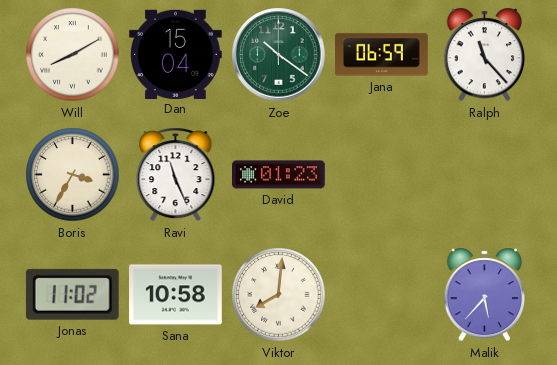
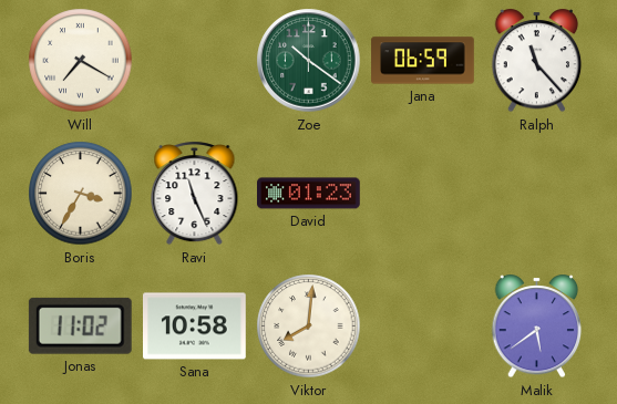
Will: 8:10 -> 7:20 (81, 61)
Dan: 15:04 -> none (176, 54)
Malik: 5:37 -> 5:39 (537, 327)
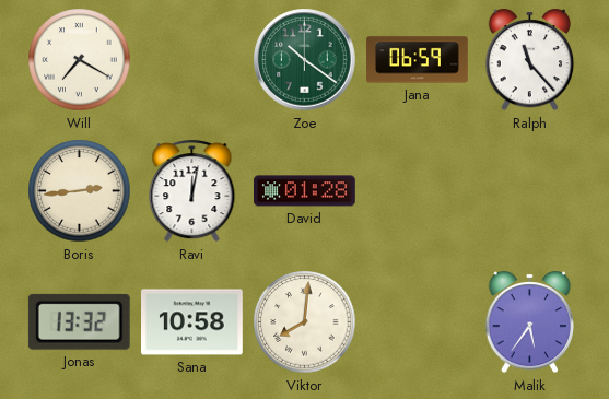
Boris: 3:35 -> 2:44 (80, 191)
Ravi: 11:26 -> 12:02 (192, 191)
David: 01:23 -> 01:28 (305, 191)
Jonas: 11:02 -> 13:32 (79, 321)
Malik: 5:39 -> 5:36 (530, 322)
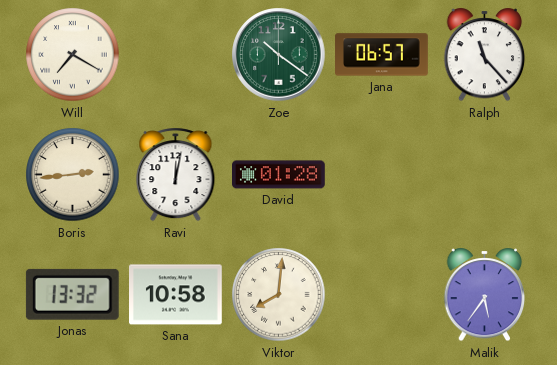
Jana: 06:59 -> 06:57 (382, 55)
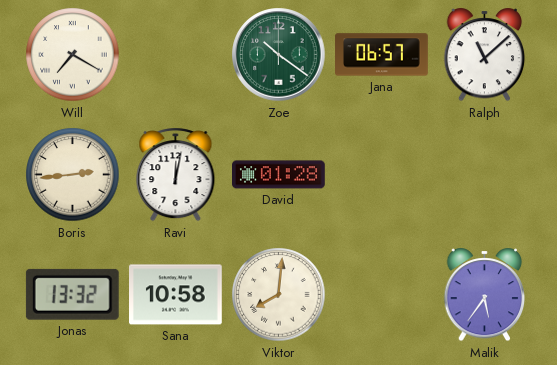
Ralph: 11:23 -> 11:08 (485, 55)
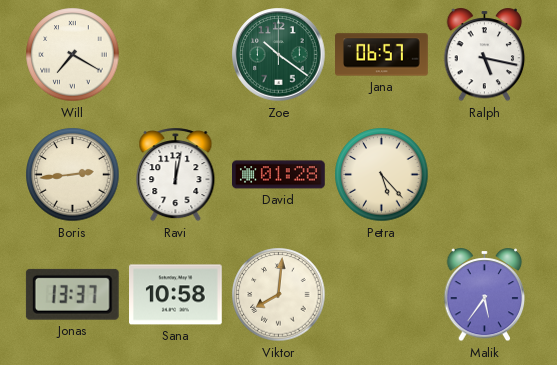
Ralph: 11:08 -> 5:17 (485, 55)
Petra: none -> 5:23 (382, 175)
Jonas: 13:32 -> 13:37 (72, 294)
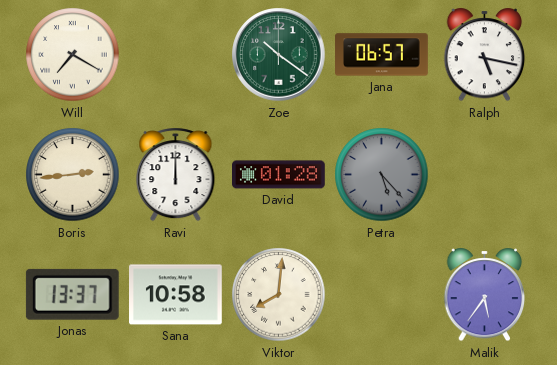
Ravi: 12:02 -> 12:00 (176, 175)
Petra dial: cream -> grey (382, 175)
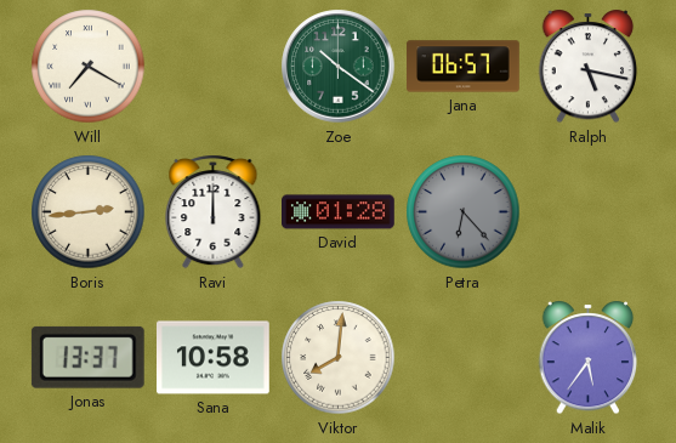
Petra: 5:23 -> 6:23 (464, 212)
